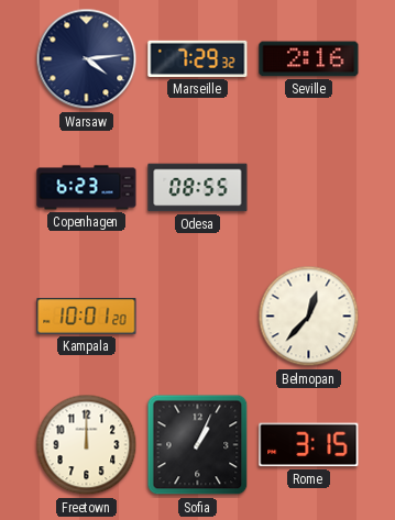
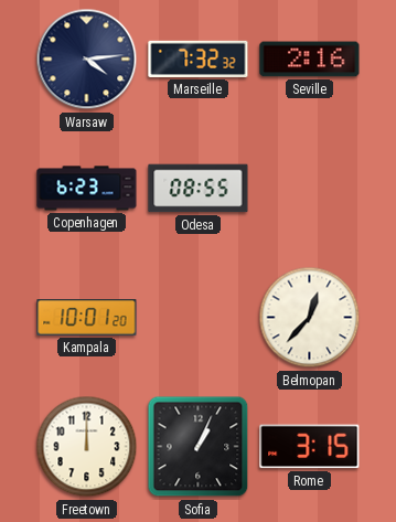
Marseille: 7:29 -> 7:32 (199, 58)
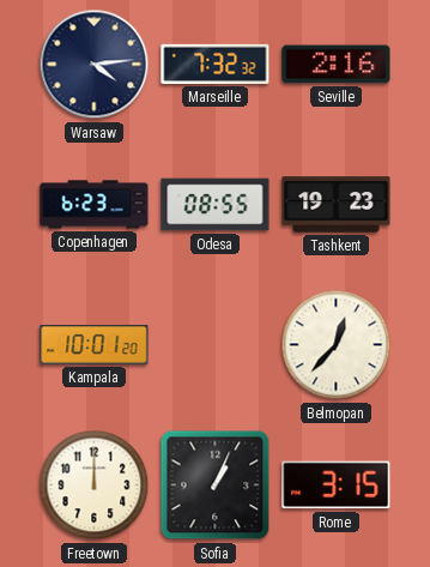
Tashkent: none -> 19:23 (337, 205)
